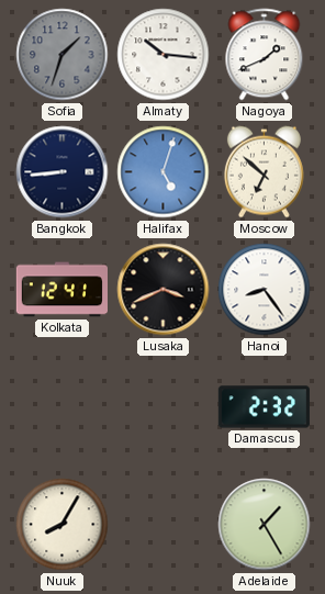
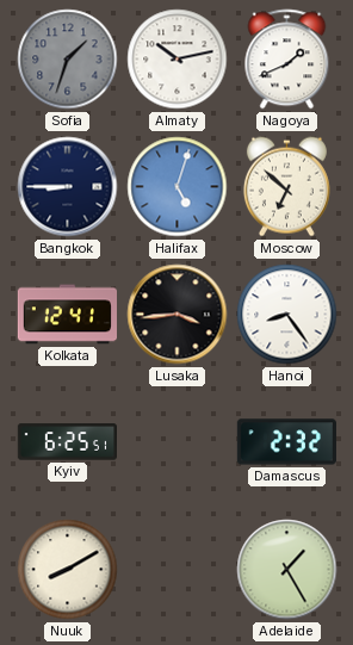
Almaty: 10:16 -> 10:13 (178, 60)
Bangkok: 8:44 -> 8:45 (68, 187)
Lusaka: 3:41 -> 3:44 (178, 315)
Kyiv: none -> 6:25 (67, 442)
Nuuk: 8:05 -> 8:10 (68, 570)
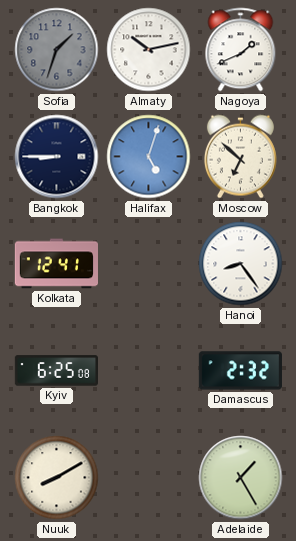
Lusaka: 3:44 -> none (178, 315)
Kyiv: 6:25:51 -> 6:25:08 (56, 371)
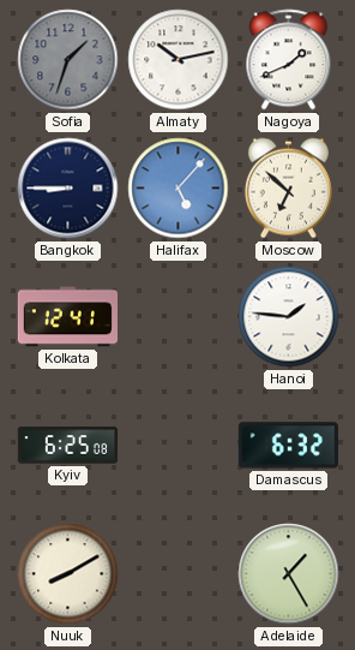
Halifax: 5:03 -> 5:07 (179, 189)
Hanoi: 8:24 -> 1:46 (289, 317)
Damascus: 2:32 -> 6:32 (288, 446)
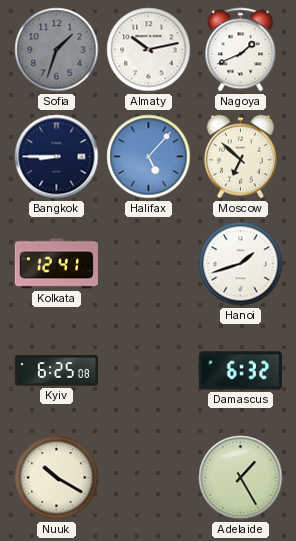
Hanoi: 1:46 -> 1:42 (241, 264)
Nuuk: 8:10 -> 10:20 (57, 478)
